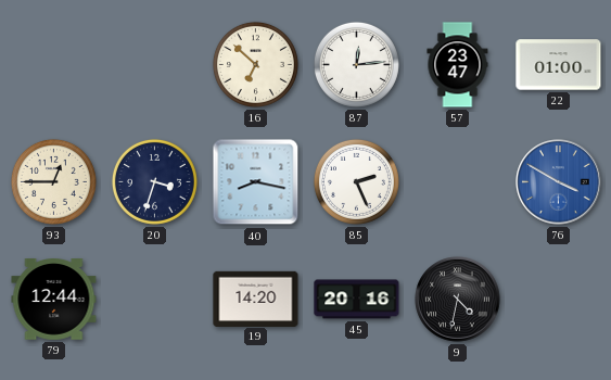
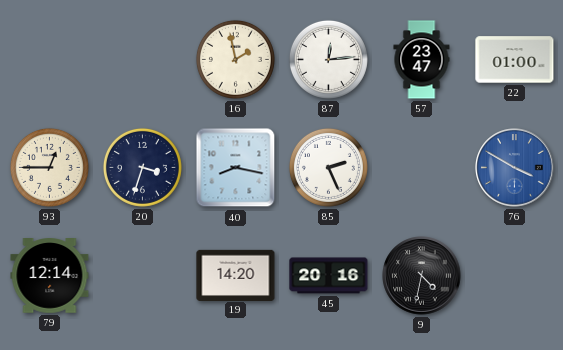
16: 6:52 -> 1:58 (235, 59)
79: 12:44 -> 12:14 (50, 276)
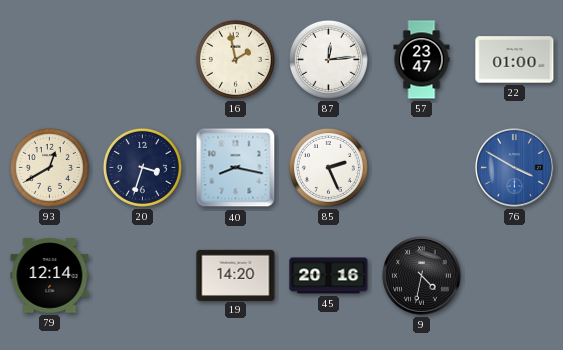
93: 12:45 -> 12:40 (49, 167)
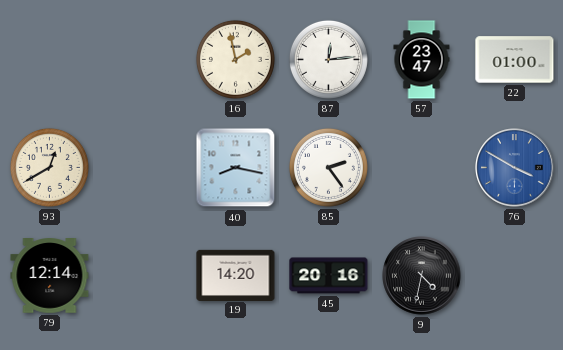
20: 3:33 -> none (142, 167)
85: 2:26 -> 2:24 (328, 167)
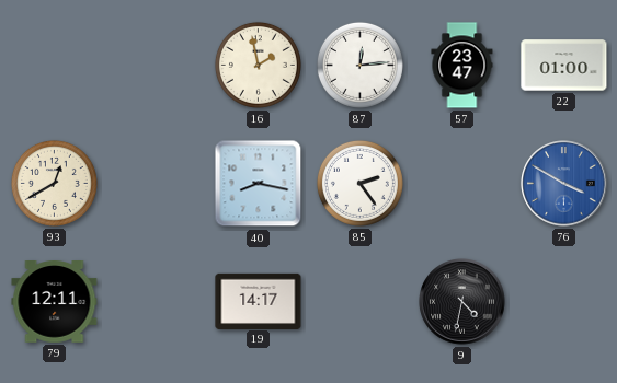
79: 12:14 -> 12:11 (55, 302)
19: 14:20 -> 14:17 (259, 301)
45: 20:16 -> none (329, 276)
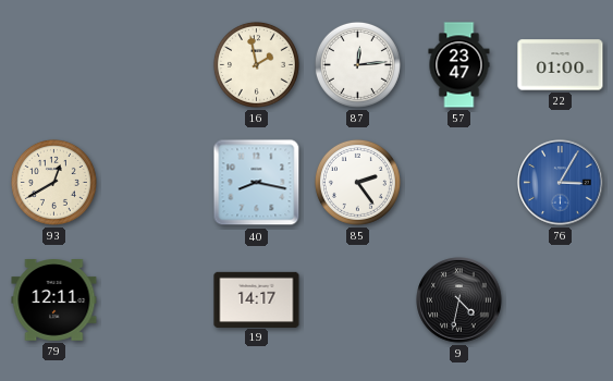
76: 3:50 -> 3:05 (561, 183)
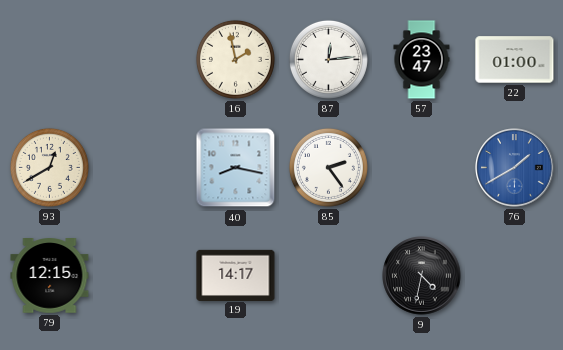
76: 3:05 -> 1:40 (515, 168)
79: 12:11 -> 12:15 (50, 276)
